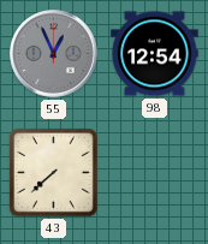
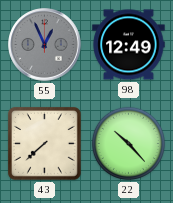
98: 12:54 -> 12:49 (129, 45)
22: none -> 10:23 (128, 143)
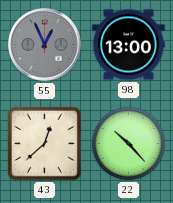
98: 12:49 -> 13:00 (129, 45)
43: 7:38 -> 12:38 (45, 144)
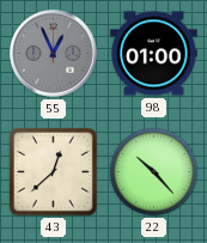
98: 13:00 -> 01:00 (154, 54)
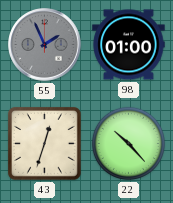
55: 12:56 -> 1:56 (45, 45)
43: 12:38 -> 12:33 (45, 144)
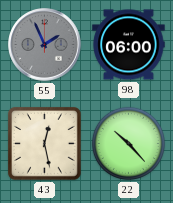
98: 01:00 -> 06:00 (129, 45)
43: 12:33 -> 12:28 (45, 144)
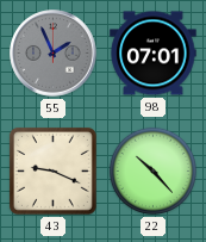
98: 06:00 -> 07:01 (154, 54)
43: 12:28 -> 9:19 (54, 172)
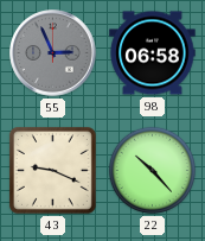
55: 1:56 -> 2:56 (53, 53)
98: 07:01 -> 06:58 (153, 53)
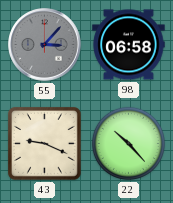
55: 2:56 -> 3:07 (45, 45)
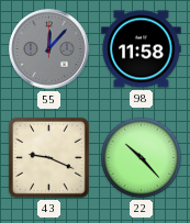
55: 3:07 -> 12:07 (49, 49)
98: 06:58 -> 11:58 (142, 49)
